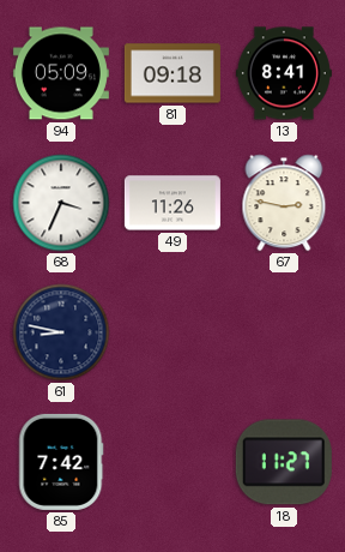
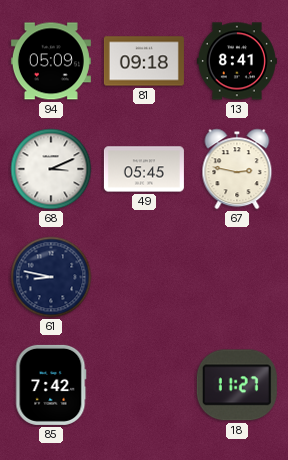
68: 3:34 -> 3:11 (51, 169)
49: 11:26 -> 05:45 (144, 169)
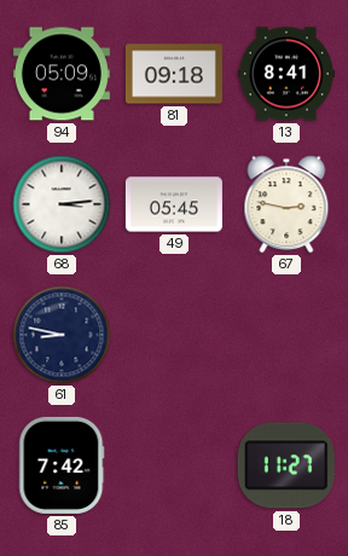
68: 3:11 -> 3:14 (62, 204)
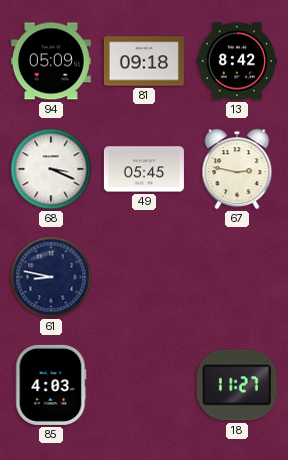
13: 8:41 -> 8:42 (237, 61)
68: 3:14 -> 3:19 (51, 169)
85: 7:42 -> 4:03 (51, 385)
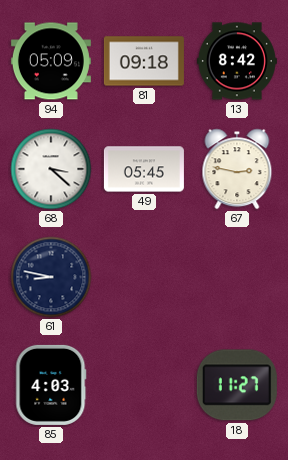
68: 3:19 -> 3:22 (51, 169)
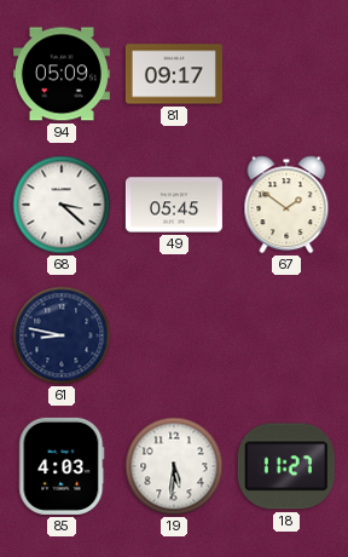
81: 09:18 -> 09:17 (174, 74)
13: 8:42 -> none (237, 61)
67: 2:47 -> 1:51 (286, 205)
19: none -> 5:31 (174, 466)
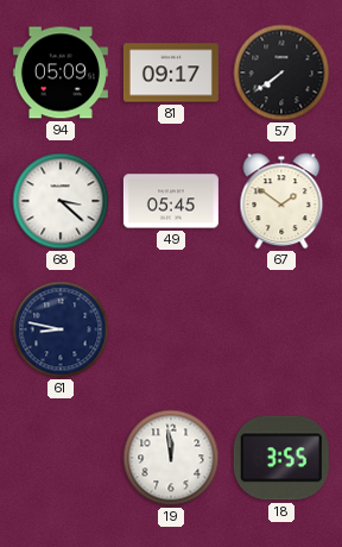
57: none -> 7:39 (281, 73)
85: 4:03 -> none (62, 466)
19: 5:31 -> 11:59 (171, 458)
18: 11:27 -> 3:55 (281, 458)
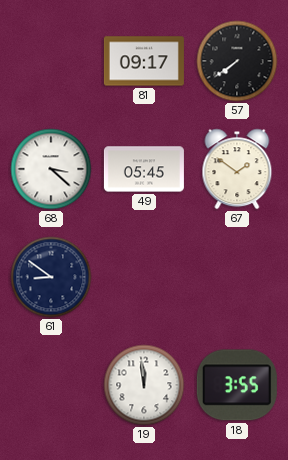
94: 05:09 -> none (61, 73)
61: 8:47 -> 8:51 (51, 277)
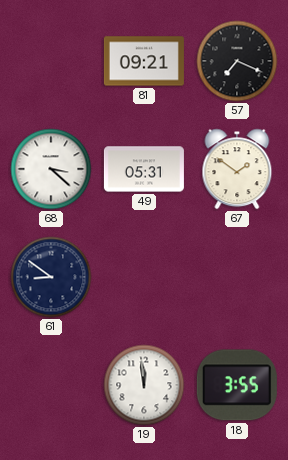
81: 09:17 -> 09:21 (144, 61)
57: 7:39 -> 7:19 (237, 61)
49: 05:45 -> 05:31 (144, 169)
